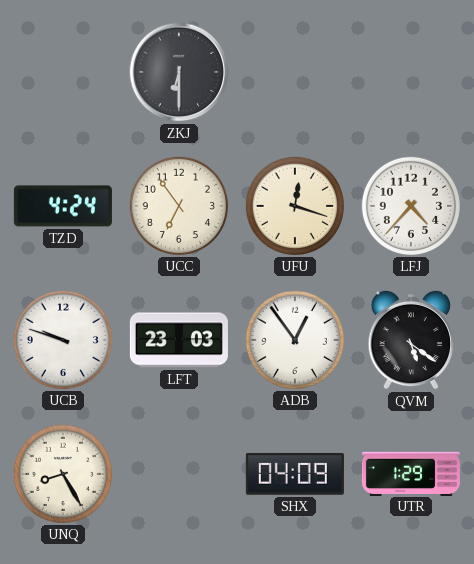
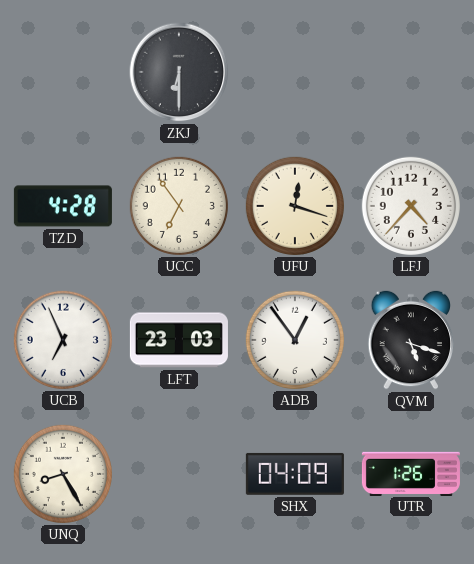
TZD: 4:24 -> 4:28 (63, 206)
UCB: 9:48 -> 6:56 (63, 340)
QVM: 5:21 -> 5:18 (410, 340)
UTR: 1:29 -> 1:26 (411, 473)
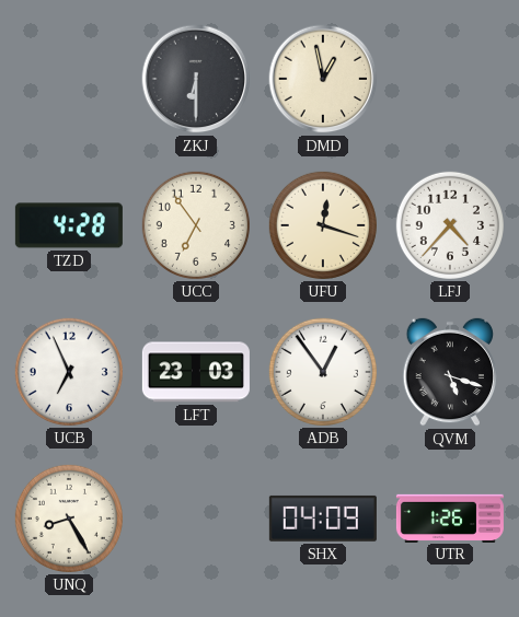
DMD: none -> 12:58 (323, 79)
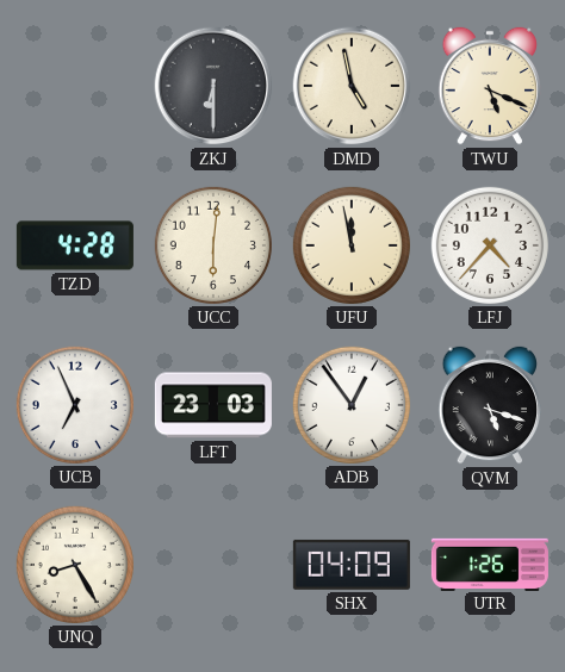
DMD: 12:58 -> 4:58 (352, 86)
TWU: none -> 5:19 (489, 86)
UCC: 6:54 -> 6:01 (213, 245)
UFU: 12:18 -> 11:58 (352, 245)
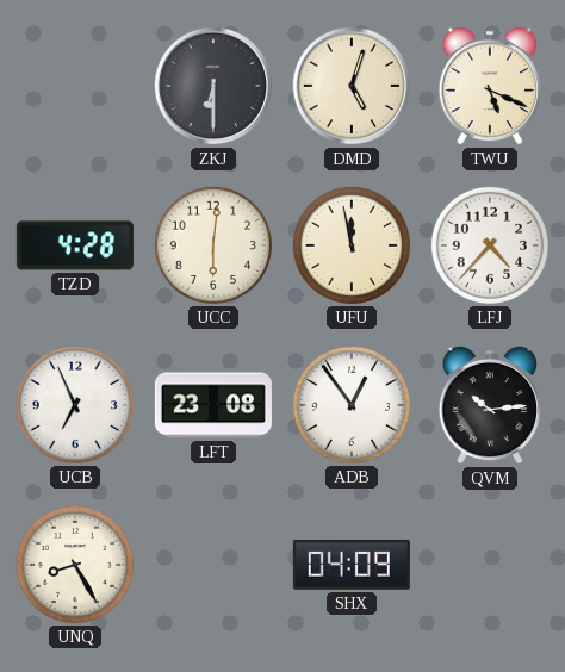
DMD: 4:58 -> 5:03 (352, 86)
LFT: 23:03 -> 23:08 (213, 405)
QVM: 5:18 -> 10:14 (489, 405)
UTR: 1:26 -> none (490, 564)
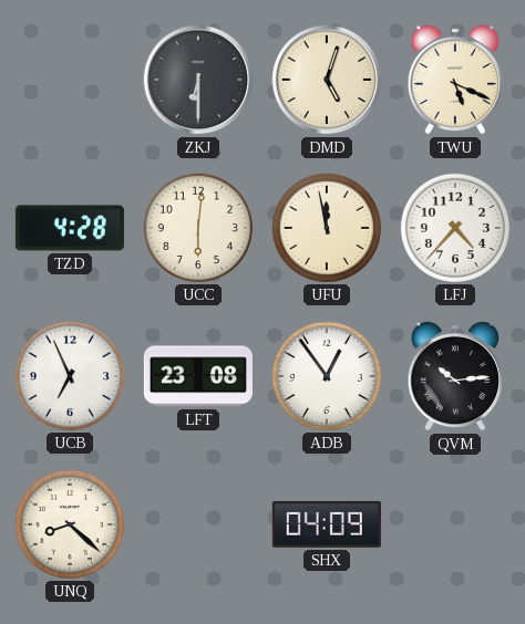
UNQ: 8:25 -> 8:22 (70, 524)
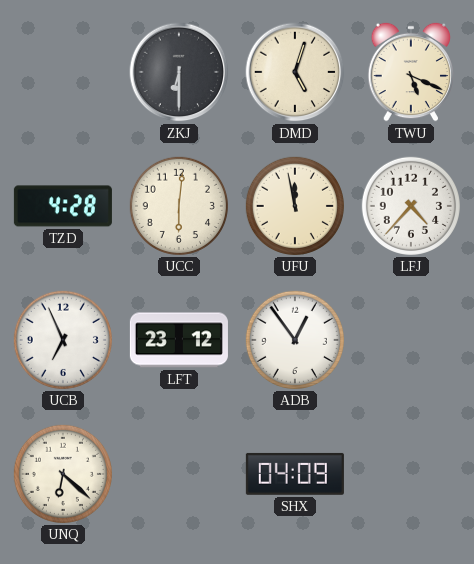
LFT: 23:08 -> 23:12 (179, 340)
QVM: 10:14 -> none (454, 376)
UNQ: 8:22 -> 6:22 (63, 474)
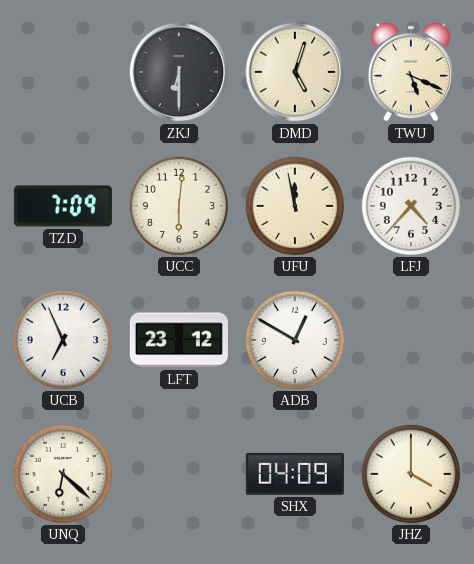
TZD: 4:28 -> 7:09 (63, 206)
ADB: 12:54 -> 12:50 (295, 340)
JHZ: none -> 4:00 (411, 474)
